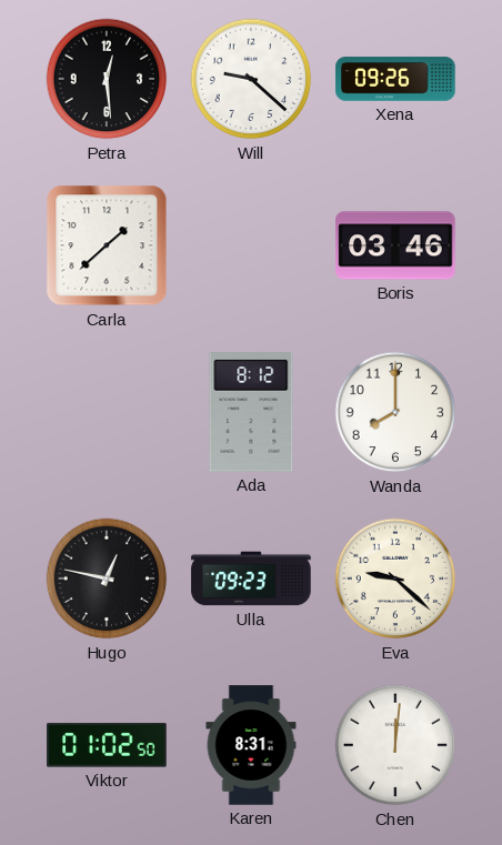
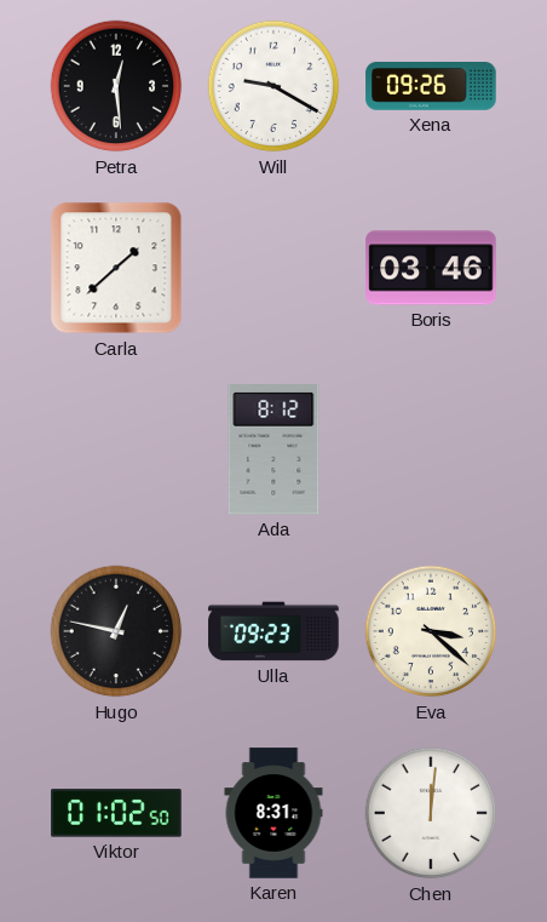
Will: 9:22 -> 9:20 (273, 86)
Wanda: 8:00 -> none (395, 412)
Eva: 9:22 -> 3:22 (431, 631)
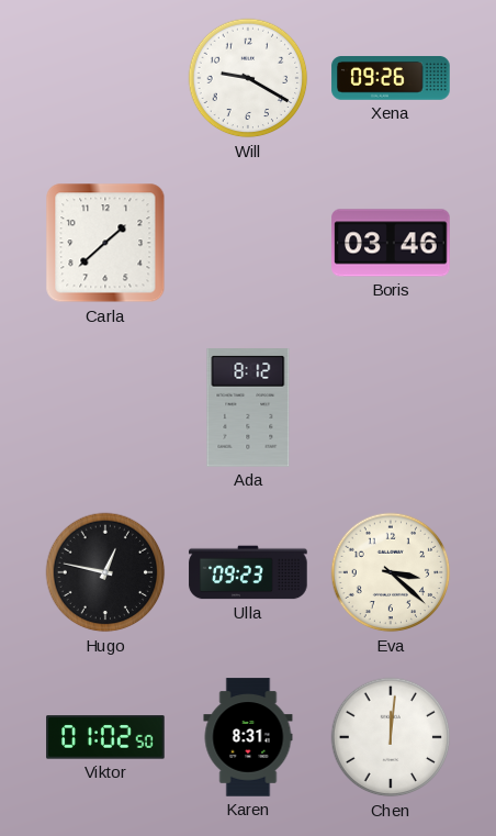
Petra: 12:29 -> none (116, 86)
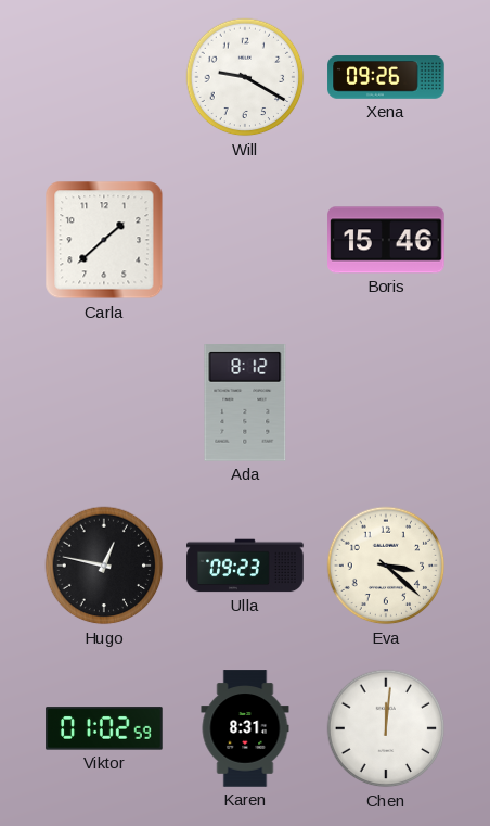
Boris: 03:46 -> 15:46 (386, 240)
Viktor: 01:02:50 -> 01:02:59 (104, 728)
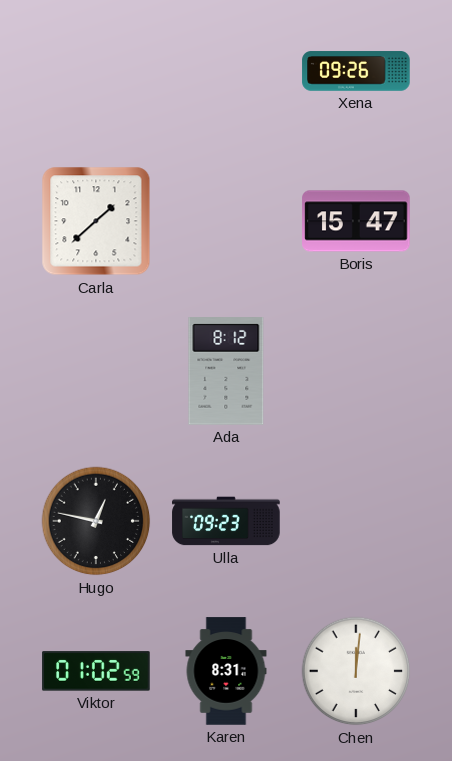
Will: 9:20 -> none (245, 77)
Boris: 15:46 -> 15:47 (356, 221)
Eva: 3:22 -> none (386, 566)
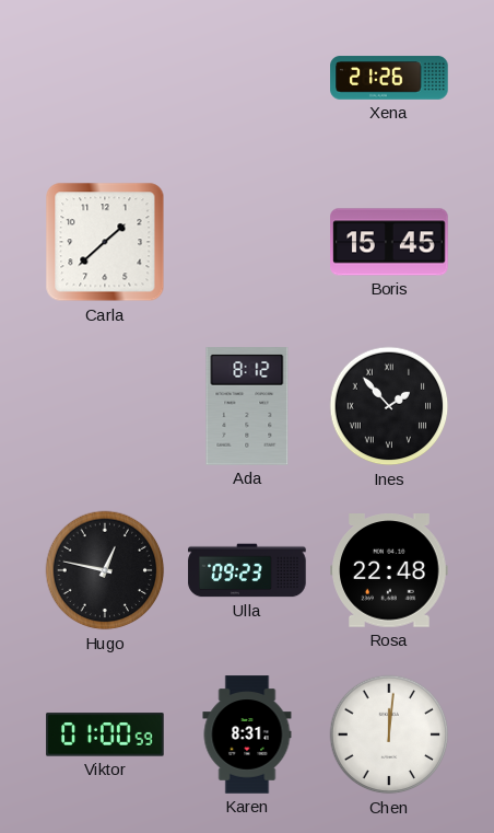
Xena: 09:26 -> 21:26 (389, 78)
Boris: 15:47 -> 15:45 (389, 242)
Ines: none -> 1:53 (389, 406)
Rosa: none -> 22:48 (389, 570)
Viktor: 01:02 -> 01:00 (105, 734)
